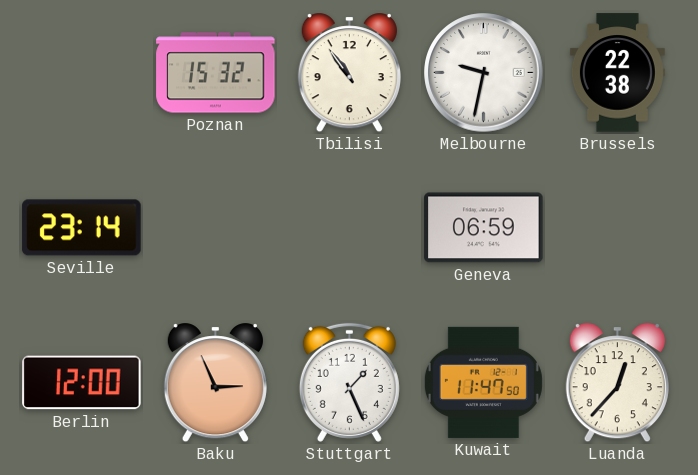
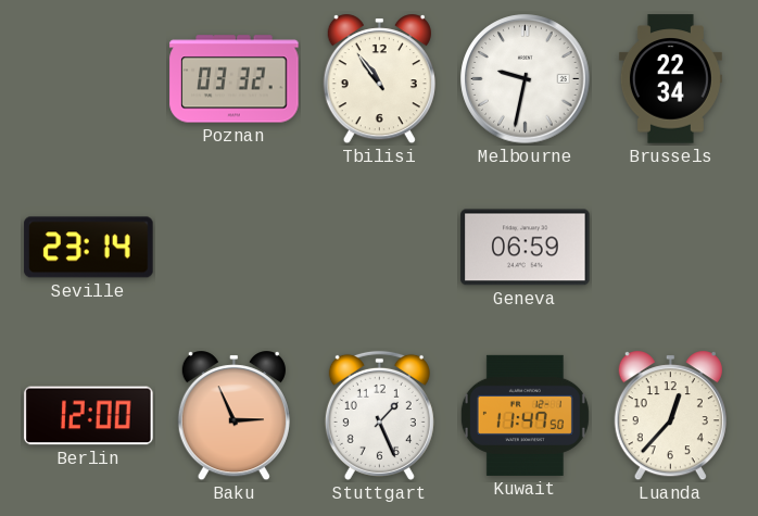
Poznan: 15:32 -> 03:32 (235, 79)
Brussels: 22:38 -> 22:34 (670, 79)
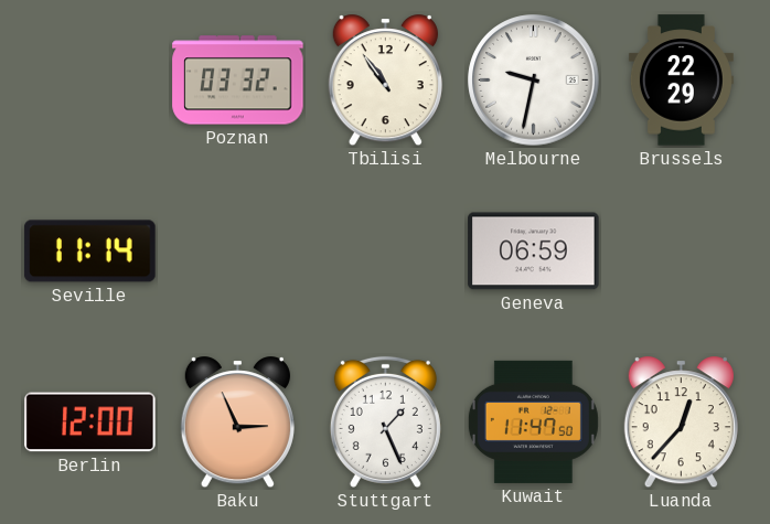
Brussels: 22:34 -> 22:29 (681, 81)
Seville: 23:14 -> 11:14 (90, 252)
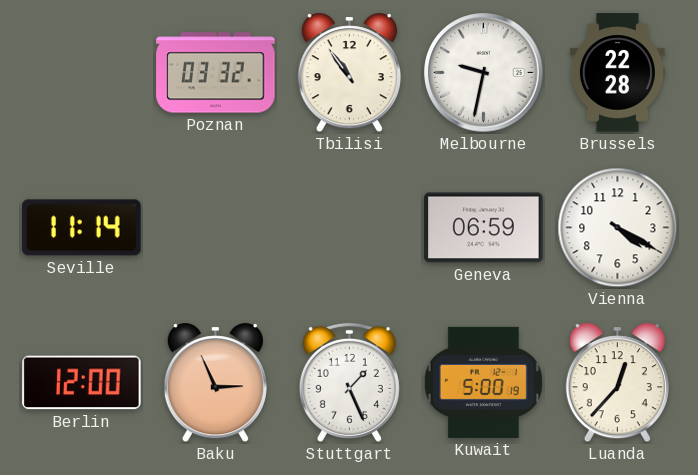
Brussels: 22:29 -> 22:28 (617, 73)
Vienna: none -> 4:20 (618, 228)
Kuwait: 11:47 -> 5:00 (483, 382)
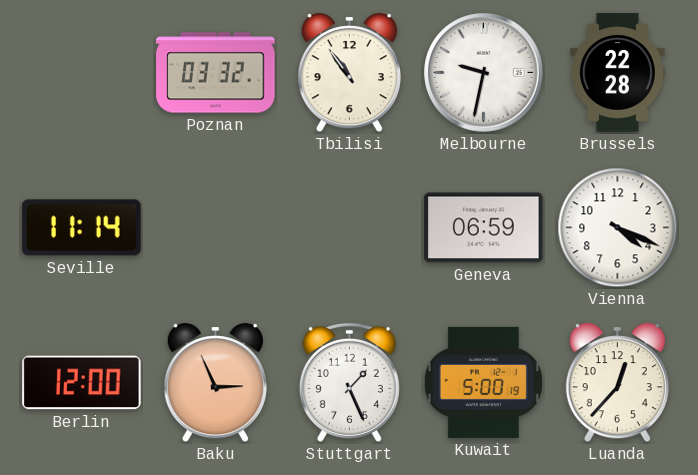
Vienna: 4:20 -> 4:19 (618, 228)
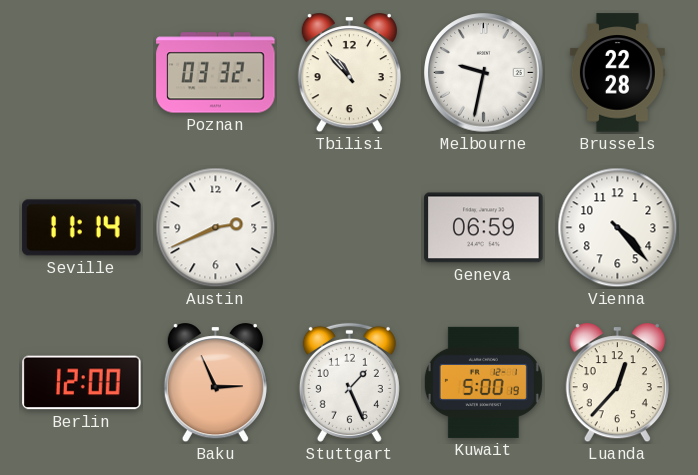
Tbilisi: 10:54 -> 10:53 (349, 73)
Austin: none -> 2:41 (216, 228)
Vienna: 4:19 -> 4:23 (618, 228)
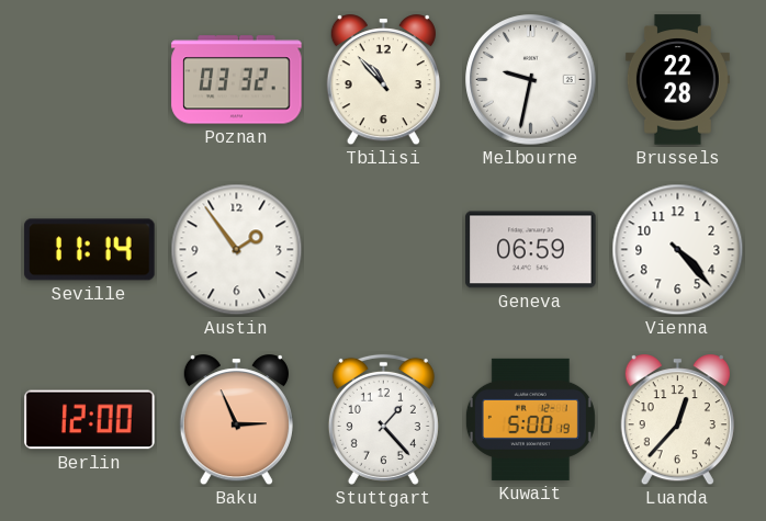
Austin: 2:41 -> 1:54 (237, 250)
Stuttgart: 1:26 -> 1:23 (383, 419)
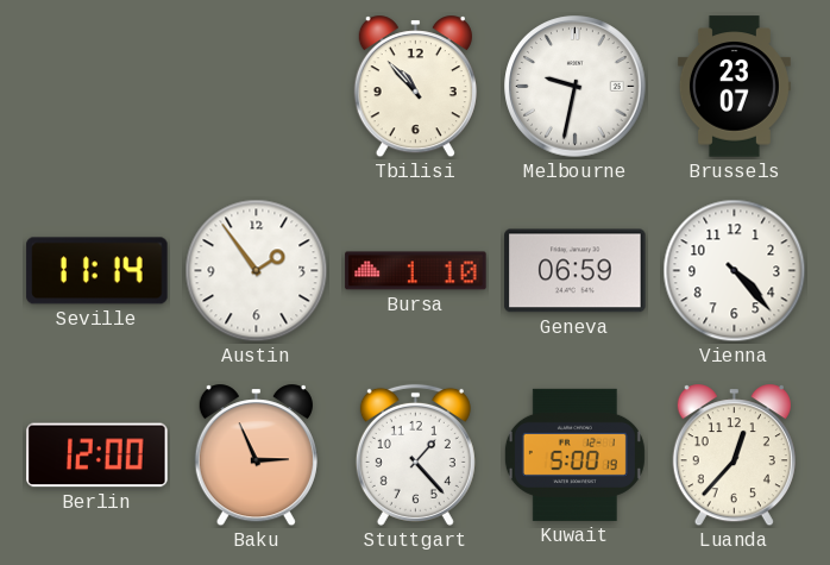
Poznan: 03:32 -> none (237, 80)
Brussels: 22:28 -> 23:07 (734, 87)
Bursa: none -> 1:10 (416, 271)
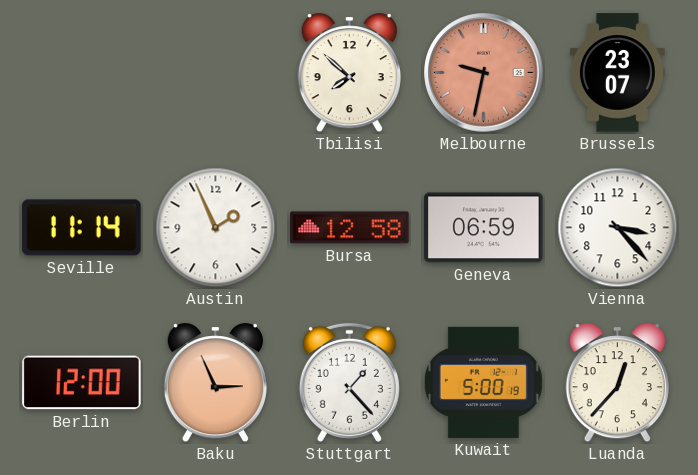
Tbilisi: 10:53 -> 7:52 (349, 73)
Melbourne dial: white -> salmon (484, 73)
Austin: 1:54 -> 1:56 (216, 228)
Bursa: 1:10 -> 12:58 (350, 228)
Vienna: 4:23 -> 3:23 (618, 228)
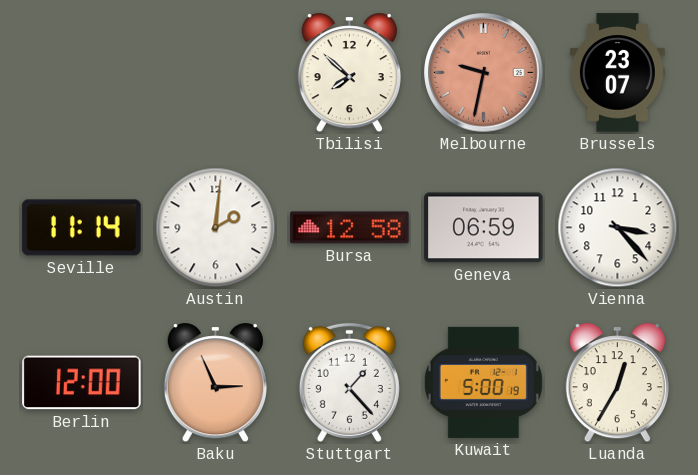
Austin: 1:56 -> 2:01 (216, 228)
Luanda: 12:37 -> 12:35 (617, 383)
